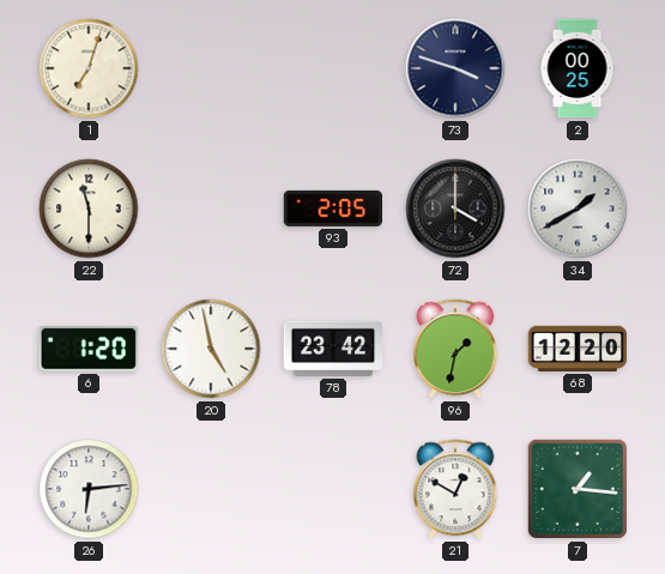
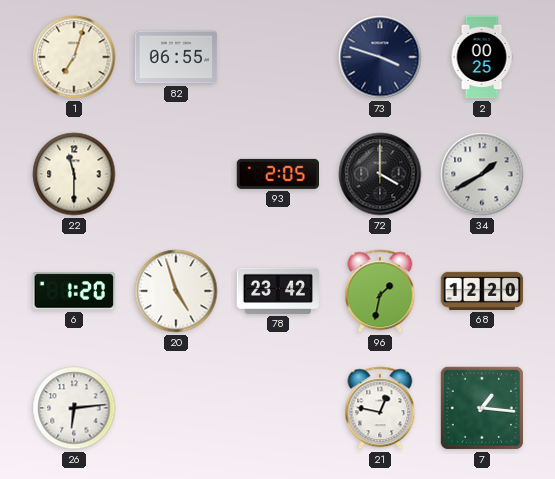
82: none -> 06:55 (176, 57)
20: 4:58 -> 4:57 (176, 291)
21: 12:50 -> 12:47 (380, 408)
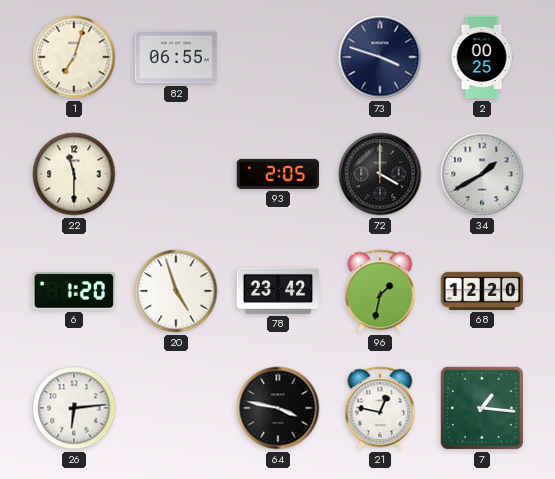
64: none -> 3:47 (278, 408)
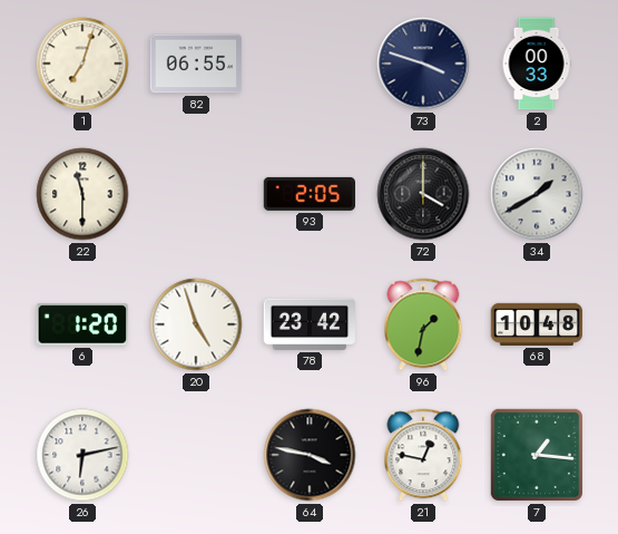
2: 00:25 -> 00:33 (537, 64)
68: 12:20 -> 10:48 (537, 324)
26: 6:14 -> 6:13 (82, 455)
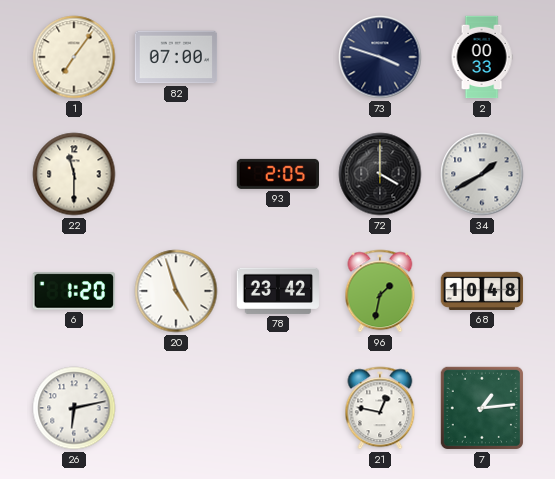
1: 7:03 -> 7:06 (74, 57)
82: 06:55 -> 07:00 (176, 57)
64: 3:47 -> none (310, 455)
7: 1:16 -> 1:14 (482, 408)
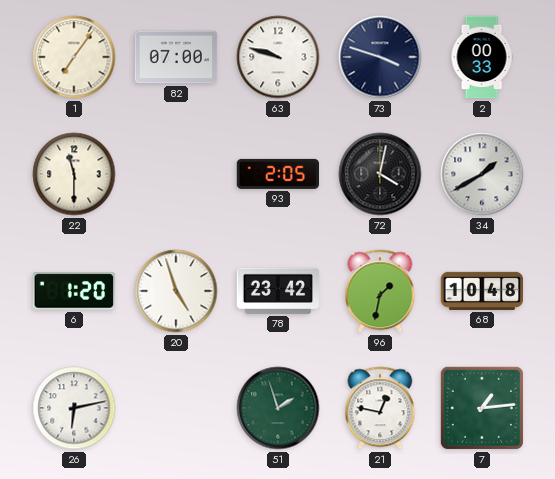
63: none -> 9:48 (278, 57)
72: 4:00 -> 4:02 (380, 174)
51: none -> 1:57 (278, 408)
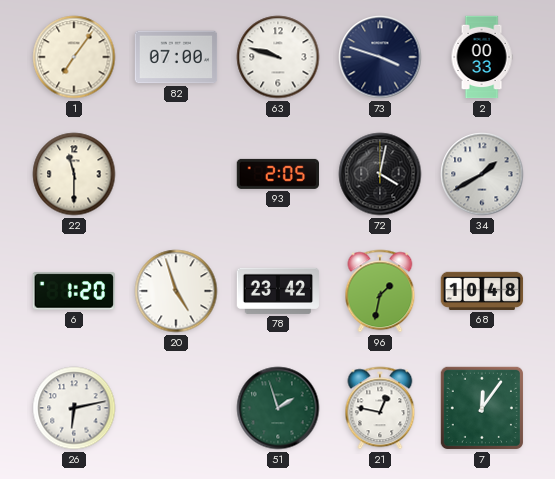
7: 1:14 -> 12:06 (482, 408)
